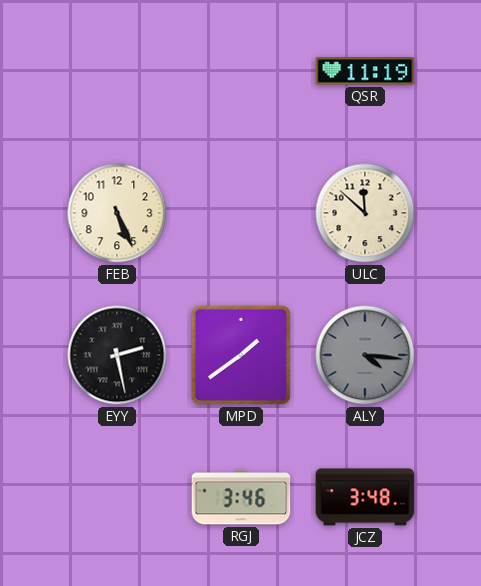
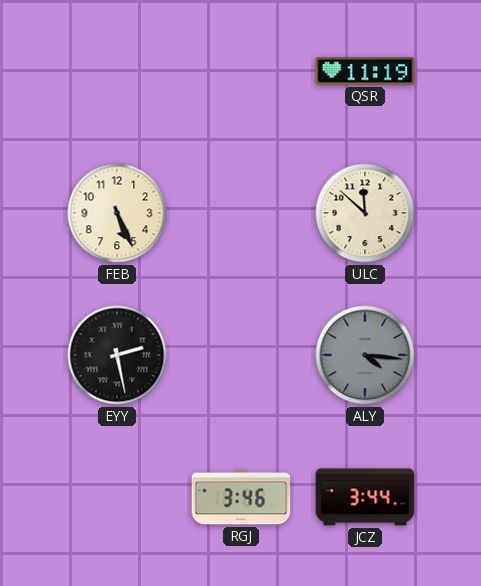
MPD: 1:39 -> none (241, 355)
JCZ: 3:48 -> 3:44 (365, 497)
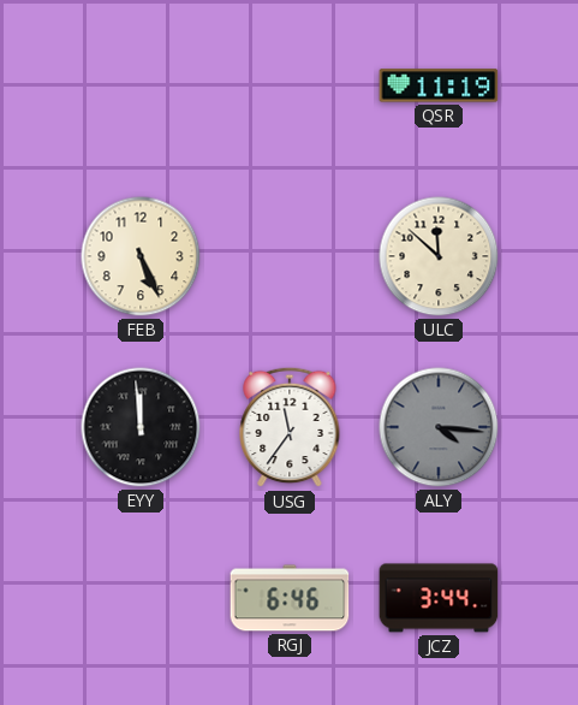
EYY: 2:28 -> 11:59 (141, 427)
USG: none -> 11:36 (290, 427)
RGJ: 3:46 -> 6:46 (290, 598)
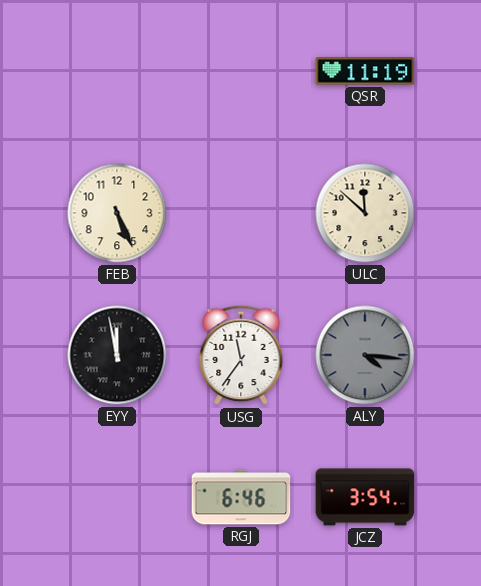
EYY: 11:59 -> 11:58 (117, 355)
JCZ: 3:44 -> 3:54 (365, 497)
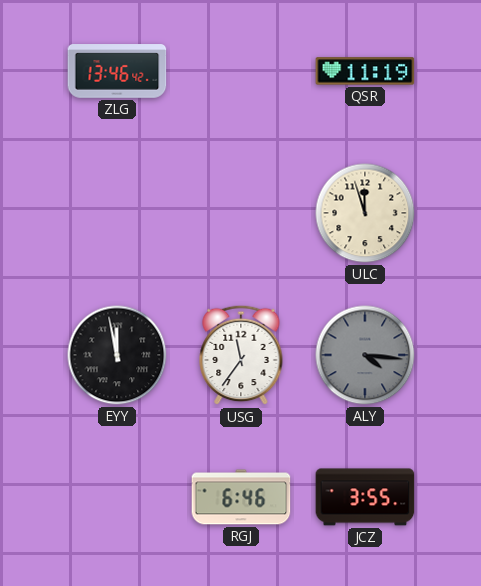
ZLG: none -> 13:46 (117, 71)
FEB: 5:26 -> none (117, 213)
ULC: 11:52 -> 11:57 (365, 213)
JCZ: 3:54 -> 3:55 (365, 497)
